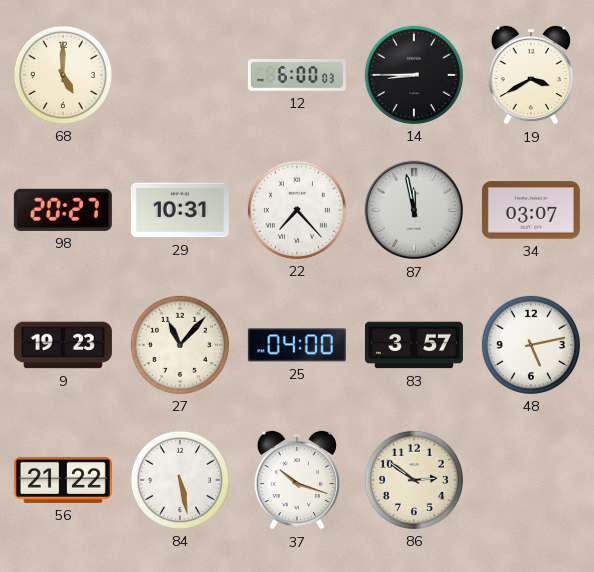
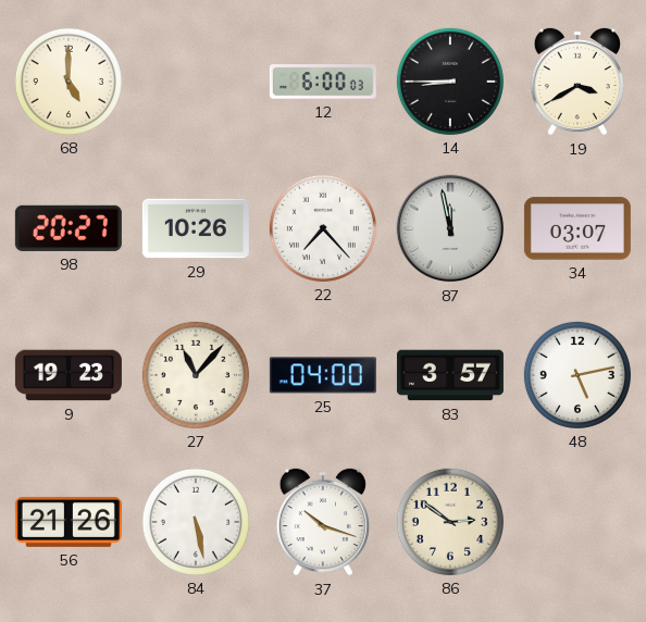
29: 10:31 -> 10:26 (196, 228)
56: 21:22 -> 21:26 (69, 522)
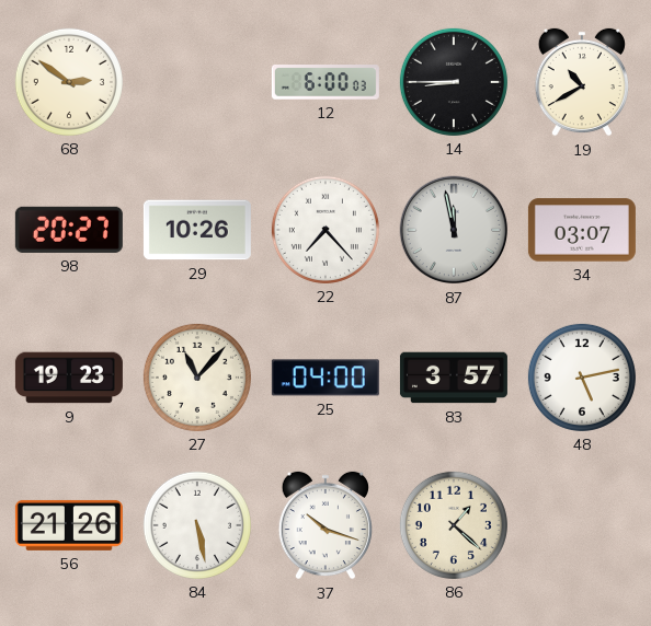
68: 5:00 -> 2:51 (69, 82)
19: 3:40 -> 10:40 (582, 82)
86: 2:51 -> 1:22 (454, 525)
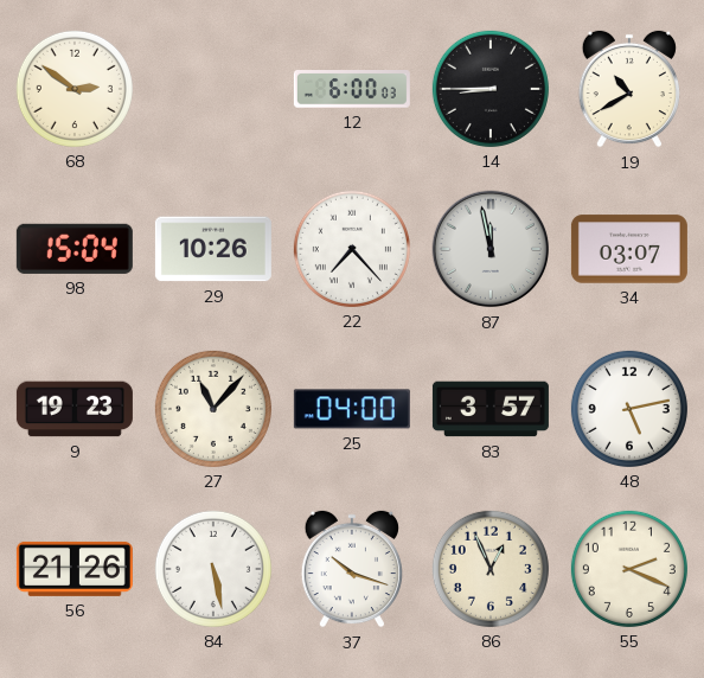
98: 20:27 -> 15:04 (75, 249)
86: 1:22 -> 12:56 (491, 569)
55: none -> 2:19 (629, 569)
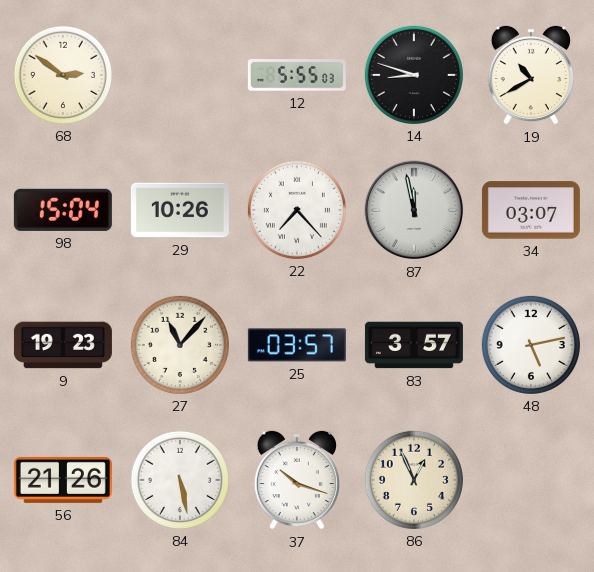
12: 6:00 -> 5:55 (297, 75)
14: 8:45 -> 8:48 (414, 75)
25: 04:00 -> 03:57 (297, 345)
55: 2:19 -> none (629, 569)
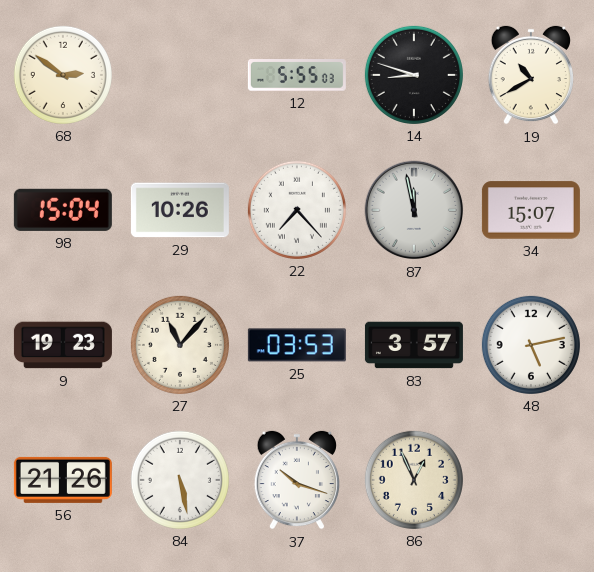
34: 03:07 -> 15:07 (531, 210)
25: 03:57 -> 03:53 (297, 345)
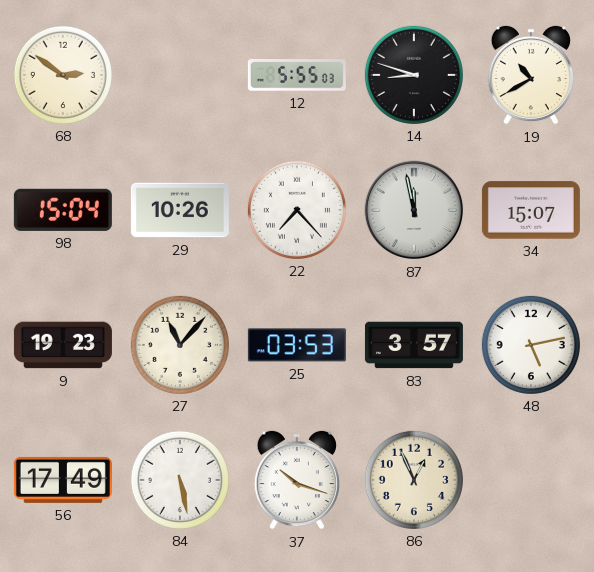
56: 21:26 -> 17:49 (63, 480)
